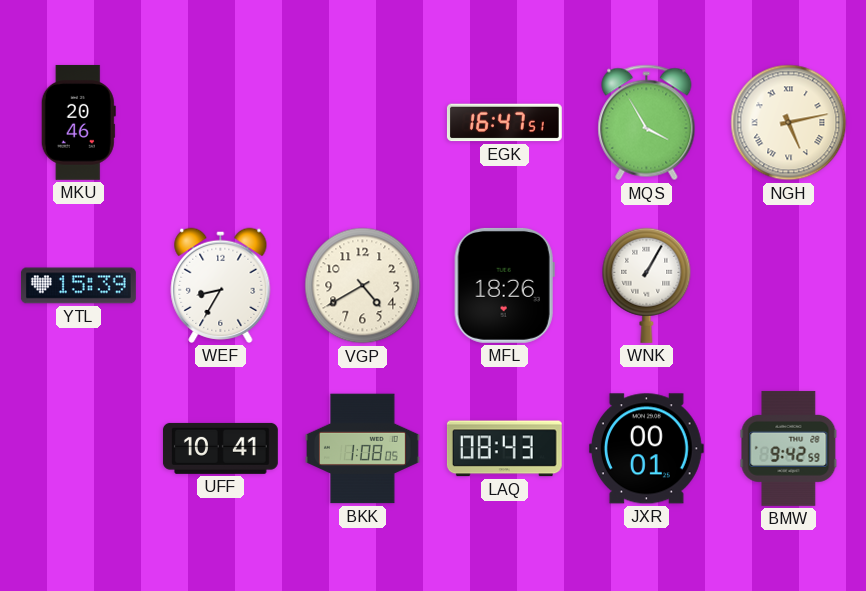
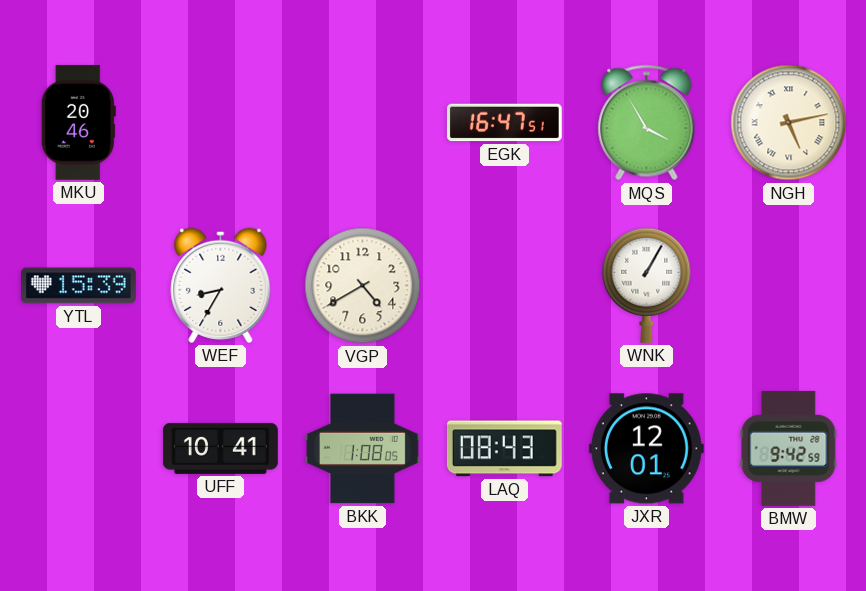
MFL: 18:26 -> none (504, 285)
JXR: 00:01 -> 12:01 (646, 449)
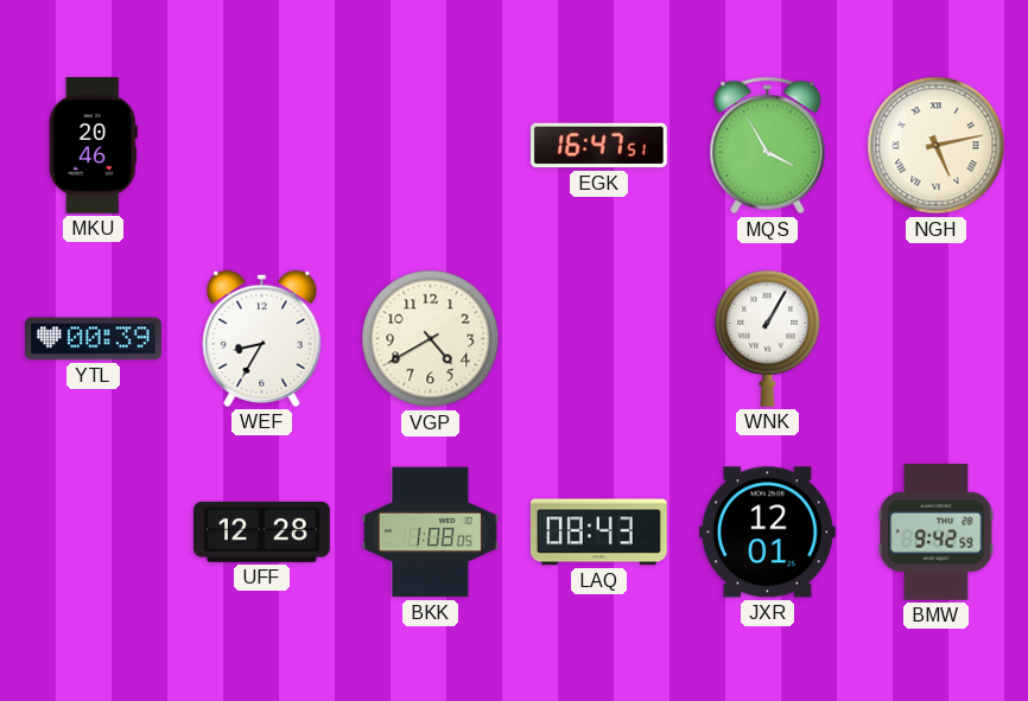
YTL: 15:39 -> 00:39 (93, 339)
UFF: 10:41 -> 12:28 (261, 531)
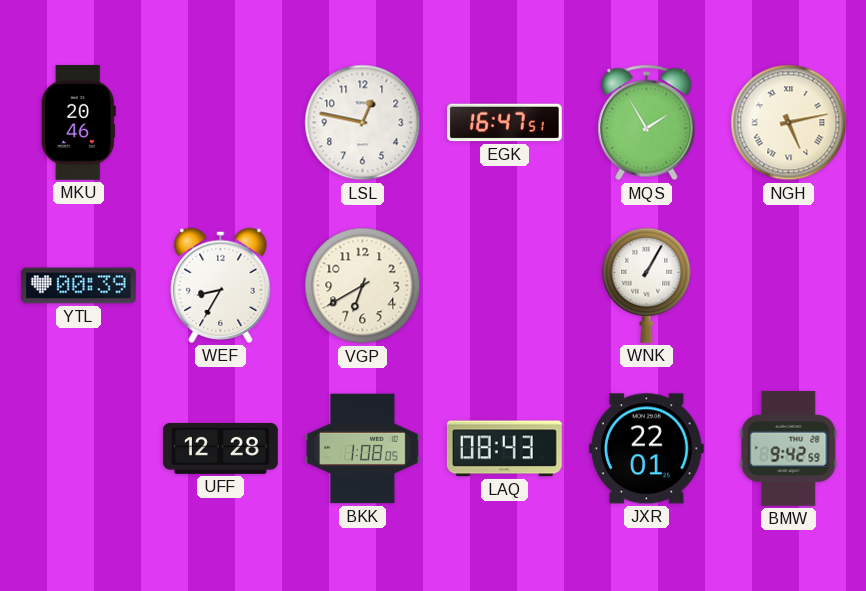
LSL: none -> 12:47 (363, 123)
MQS: 3:55 -> 1:55 (647, 123)
VGP: 4:40 -> 6:40 (363, 286)
JXR: 12:01 -> 22:01 (646, 449)
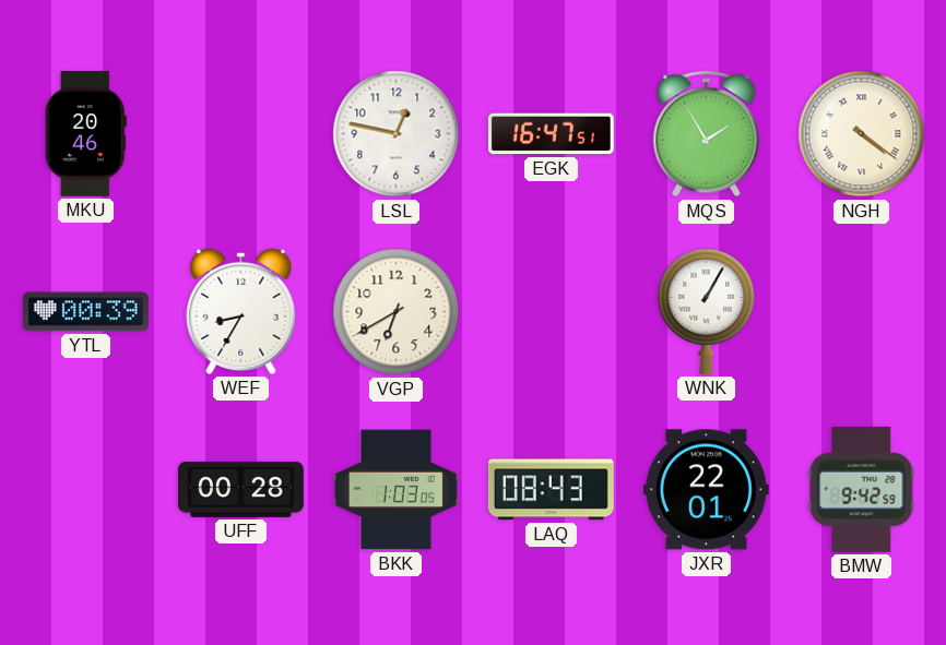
NGH: 5:13 -> 4:21 (862, 134)
UFF: 12:28 -> 00:28 (240, 489)
BKK: 1:08 -> 1:03 (397, 490)
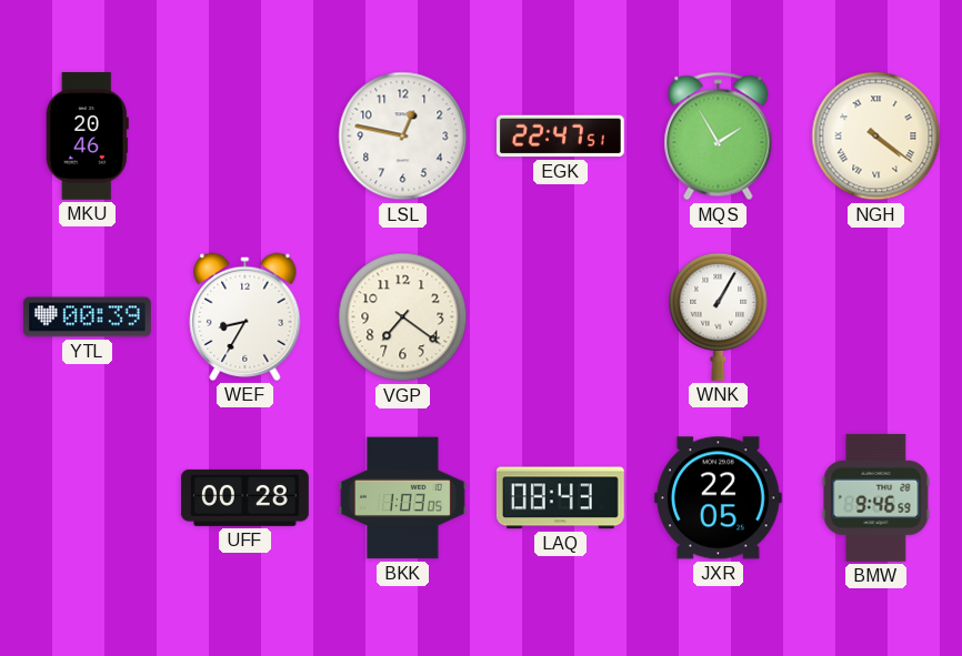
EGK: 16:47 -> 22:47 (560, 137)
VGP: 6:40 -> 7:21 (403, 317)
JXR: 22:01 -> 22:05 (718, 498)
BMW: 9:42 -> 9:46 (876, 497)
